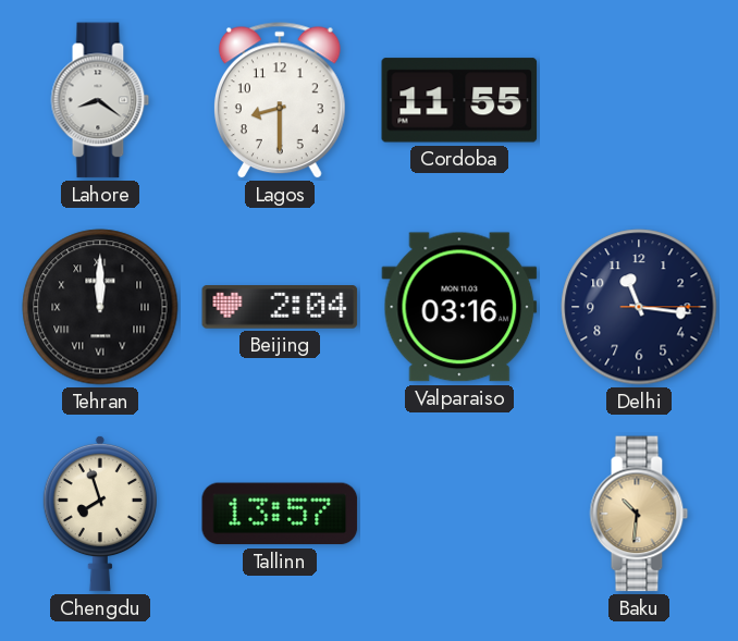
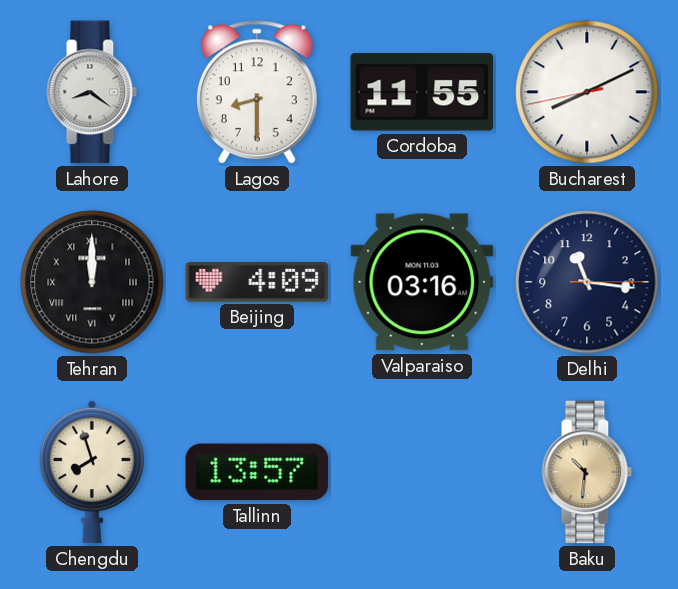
Bucharest: none -> 8:10 (587, 92)
Beijing: 2:04 -> 4:09 (257, 283)
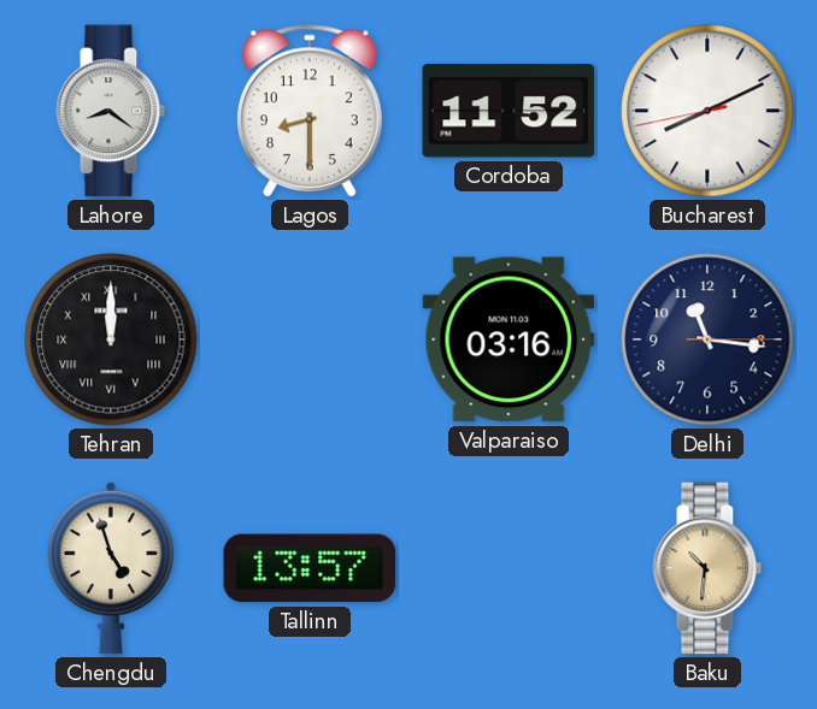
Cordoba: 11:55 -> 11:52 (509, 111)
Beijing: 4:09 -> none (257, 283)
Chengdu: 7:57 -> 4:57 (111, 568)
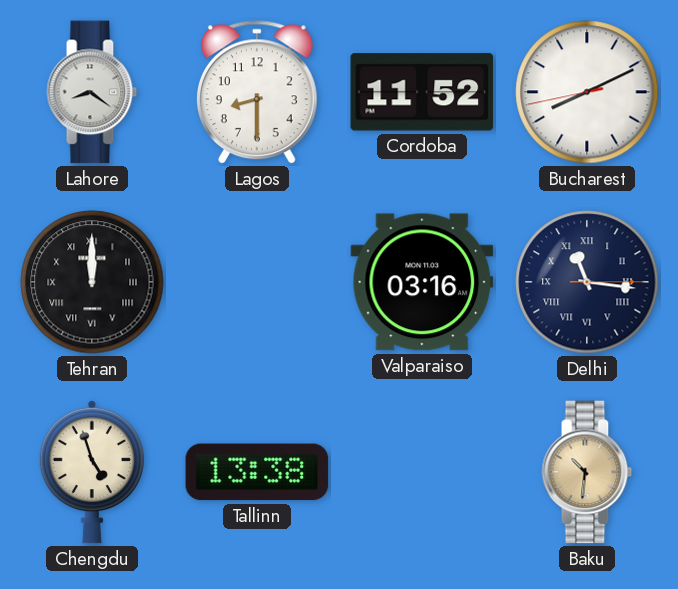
Delhi numerals: Arabic -> Roman (587, 282)
Tallinn: 13:57 -> 13:38 (257, 472)
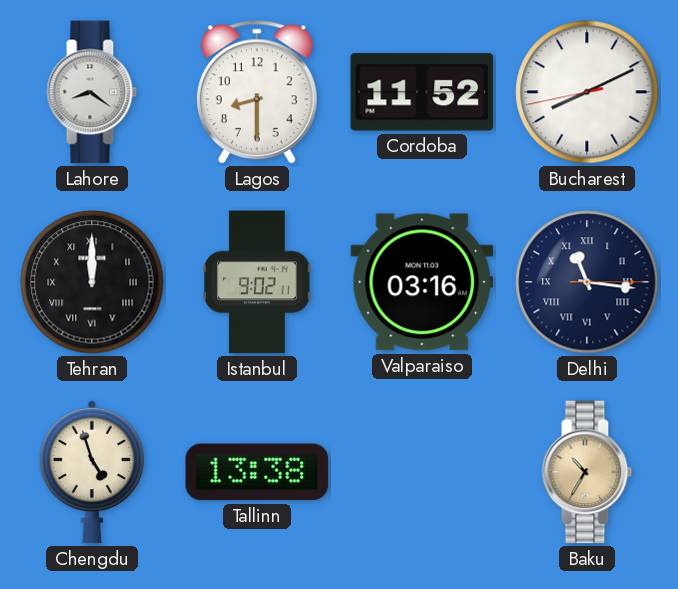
Istanbul: none -> 9:02 (258, 282)
Baku: 10:31 -> 10:35 (587, 472)
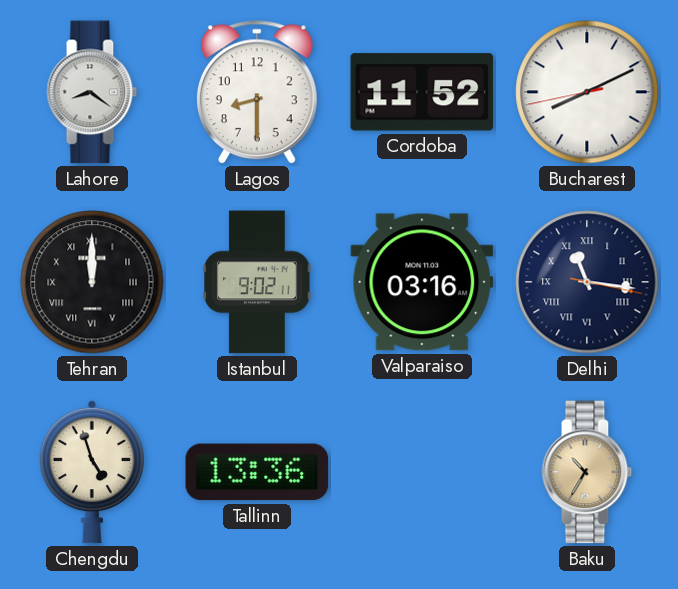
Delhi: 11:16:15 -> 11:16:17 (587, 282)
Tallinn: 13:38 -> 13:36 (257, 472)
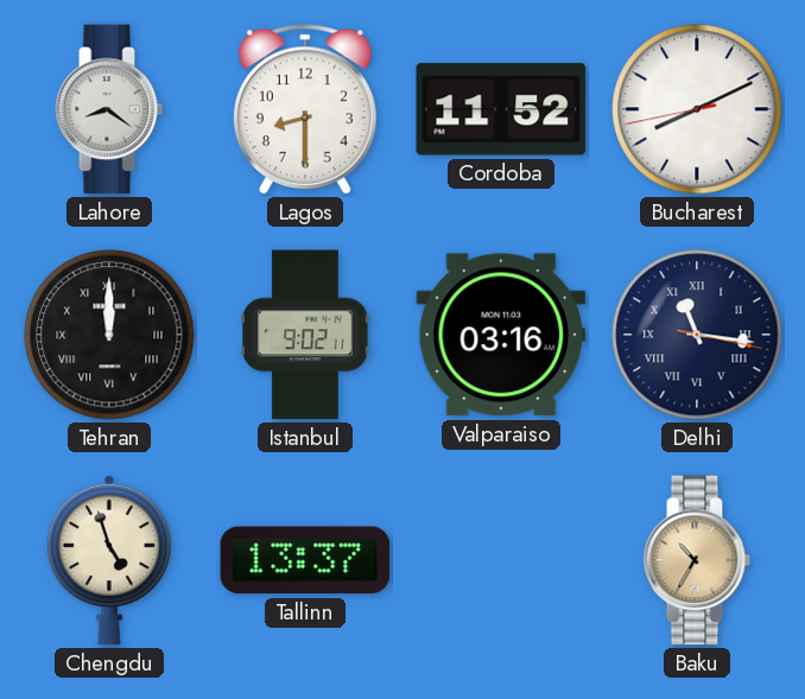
Tallinn: 13:36 -> 13:37 (305, 560)
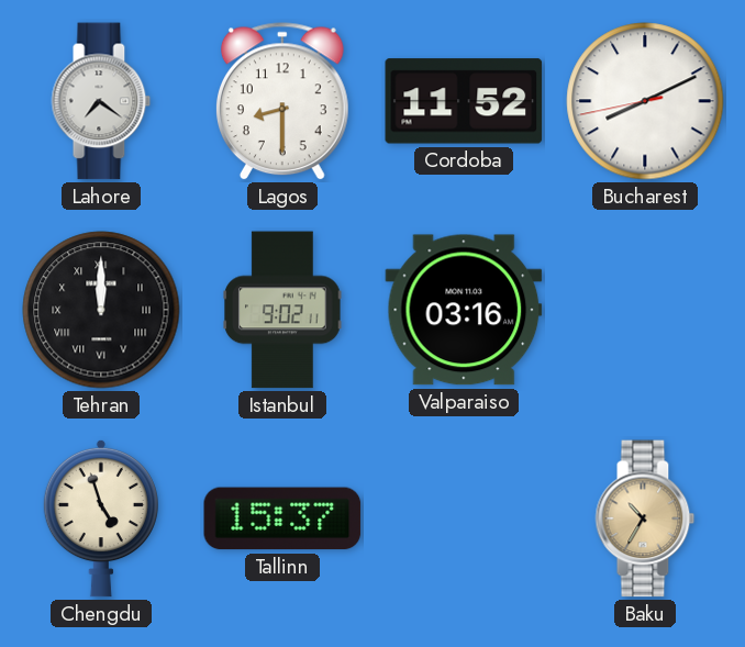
Lahore: 8:21 -> 7:21 (101, 101)
Delhi: 11:16 -> none (697, 335)
Tallinn: 13:37 -> 15:37 (282, 518)
